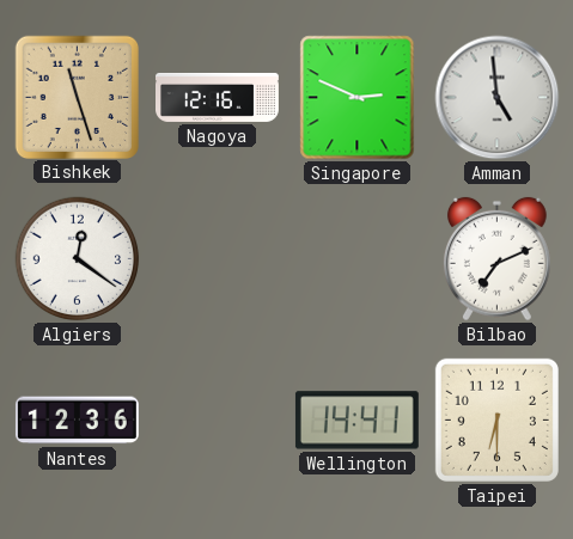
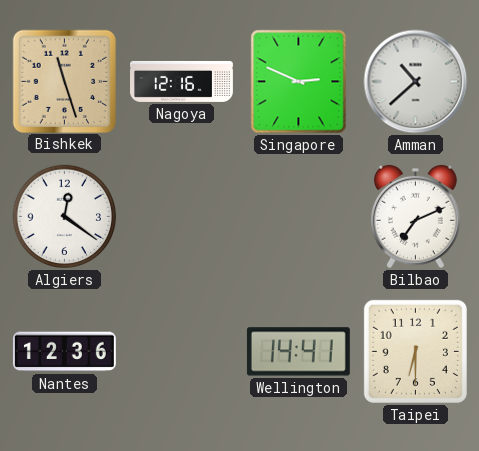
Amman: 4:59 -> 10:38 (416, 82)
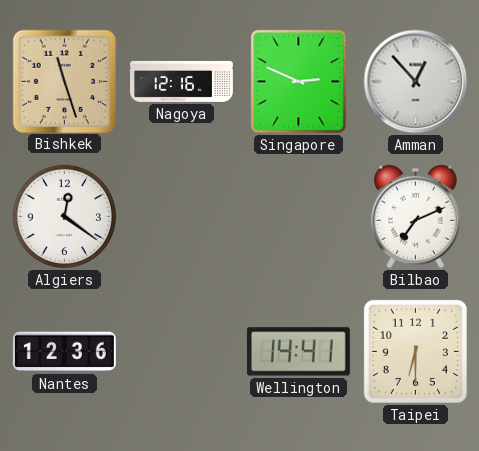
Amman: 10:38 -> 12:53 (416, 82)
